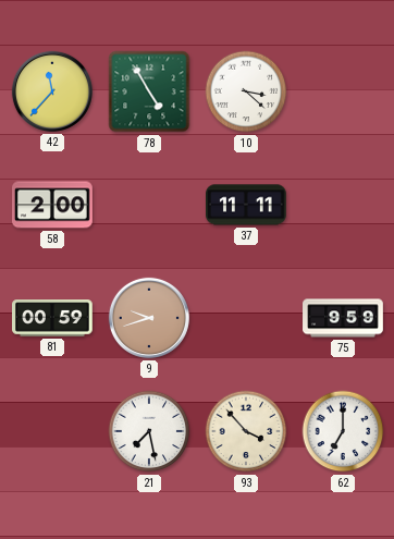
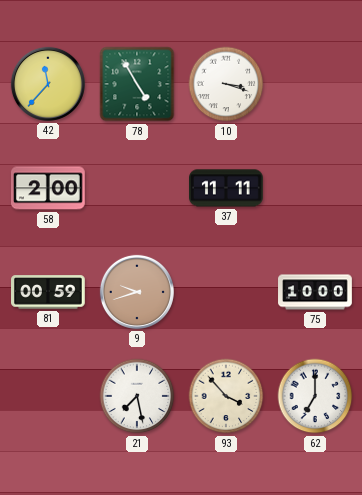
10: 3:22 -> 3:18 (226, 84)
75: 9:59 -> 10:00 (315, 292)
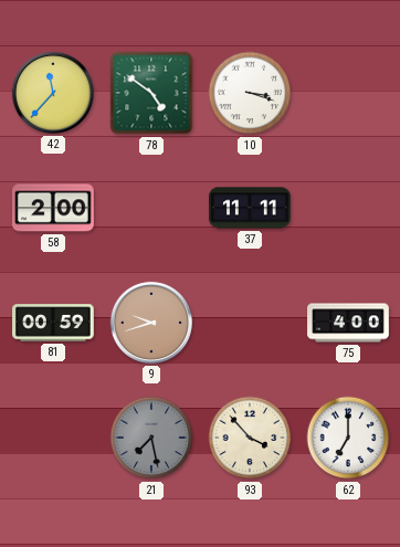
78: 4:55 -> 4:51 (151, 93)
75: 10:00 -> 4:00 (348, 323)
21 dial: white -> grey (151, 438)
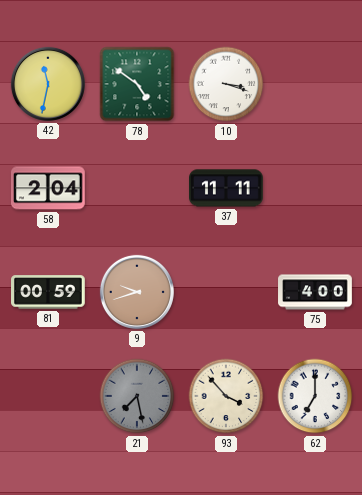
42: 11:37 -> 11:32 (48, 84)
58: 2:00 -> 2:04 (49, 188)
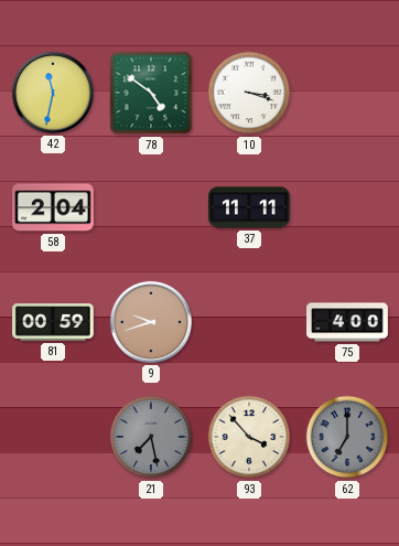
62 dial: white -> grey (347, 437)
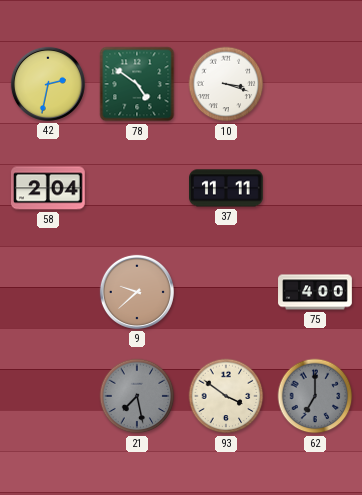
42: 11:32 -> 2:32 (48, 84)
81: 00:59 -> none (54, 322)
9: 9:42 -> 9:38 (137, 292)
93: 3:53 -> 3:51 (226, 396)
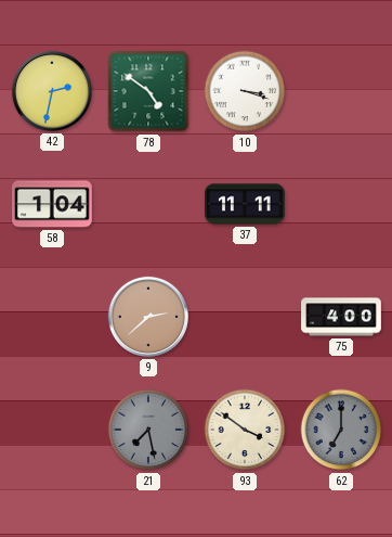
58: 2:04 -> 1:04 (53, 204)
9: 9:38 -> 2:38 (148, 317)
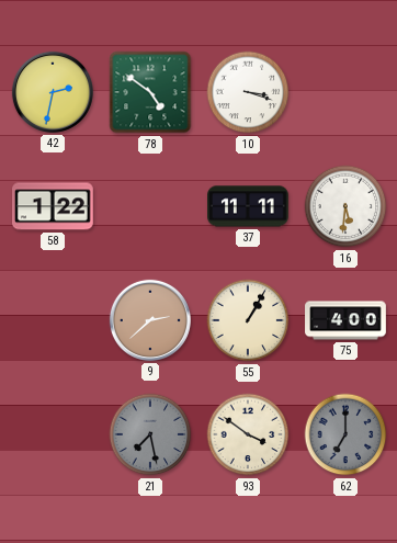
58: 1:04 -> 1:22 (54, 206)
16: none -> 5:31 (345, 206)
55: none -> 1:05 (248, 320)
